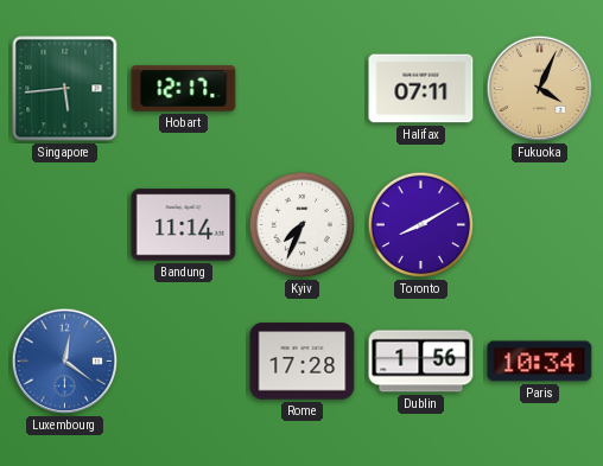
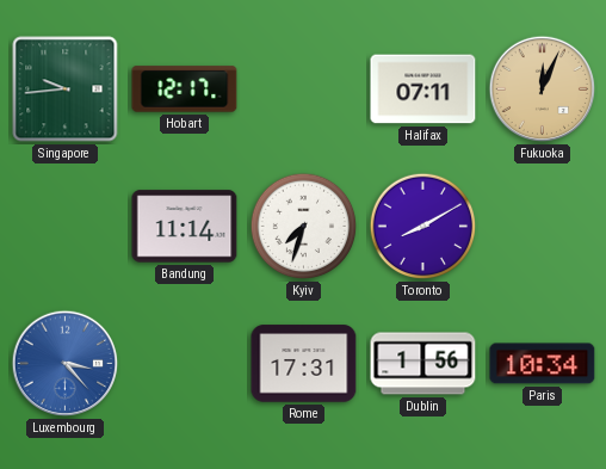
Singapore: 5:44 -> 9:44 (66, 90)
Fukuoka: 4:04 -> 12:04 (543, 90)
Kyiv: 7:34 -> 7:33 (304, 227)
Luxembourg: 12:21 -> 3:23 (66, 364)
Rome: 17:28 -> 17:31 (304, 364)
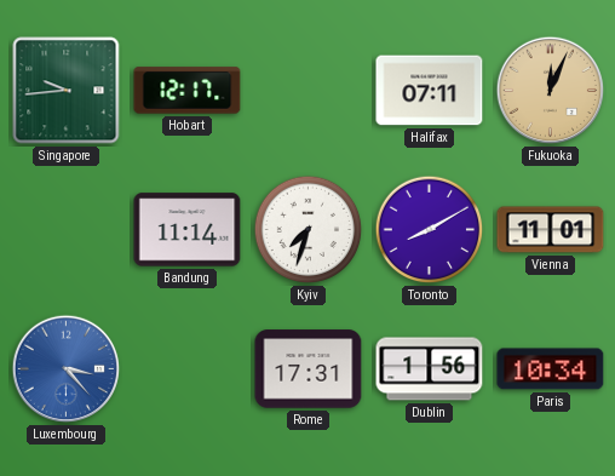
Vienna: none -> 11:01 (551, 230)
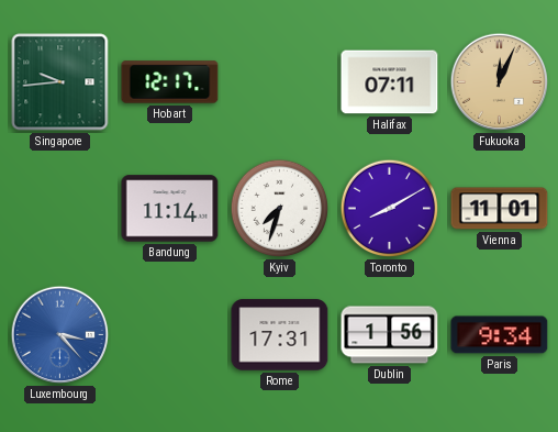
Paris: 10:34 -> 9:34 (500, 335)
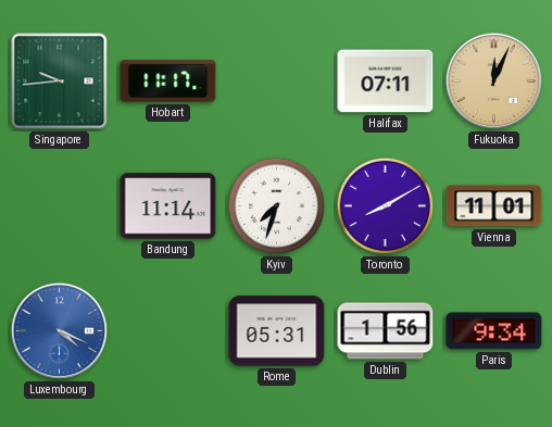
Hobart: 12:17 -> 11:17 (168, 81)
Luxembourg: 3:23 -> 4:19 (60, 331)
Rome: 17:31 -> 05:31 (277, 331)
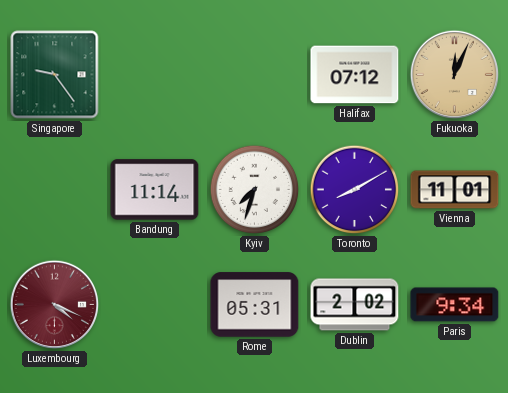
Singapore: 9:44 -> 9:24 (55, 75)
Hobart: 11:17 -> none (168, 81)
Halifax: 07:11 -> 07:12 (355, 75)
Luxembourg dial: blue -> burgundy (55, 305)
Dublin: 1:56 -> 2:02 (355, 305)
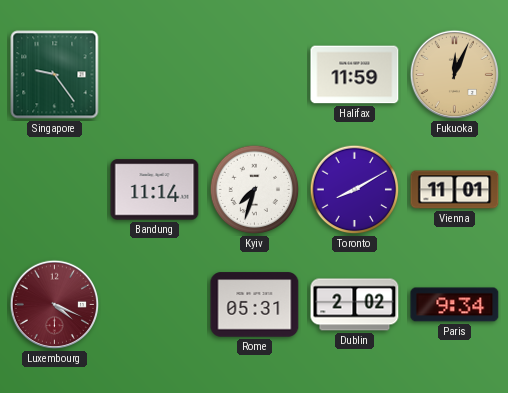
Halifax: 07:12 -> 11:59 (355, 75)
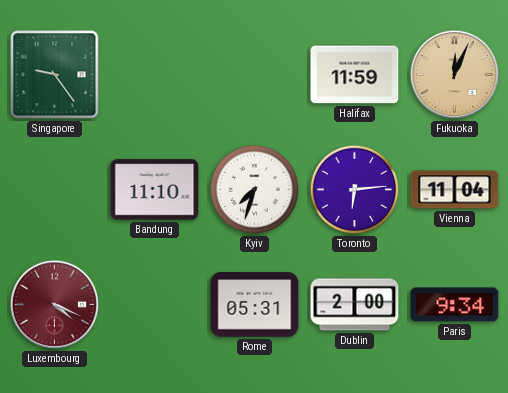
Bandung: 11:14 -> 11:10 (155, 190)
Toronto: 8:10 -> 6:14 (355, 190)
Vienna: 11:01 -> 11:04 (455, 190)
Dublin: 2:02 -> 2:00 (355, 305)
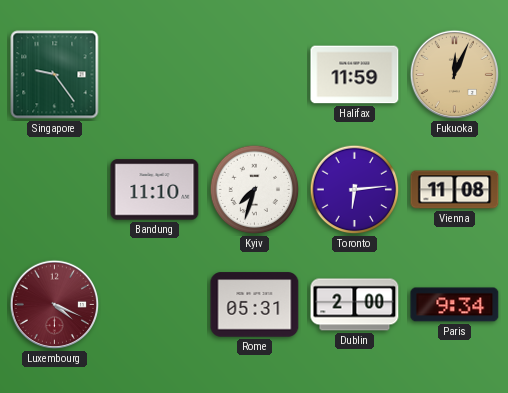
Vienna: 11:04 -> 11:08 (455, 190)
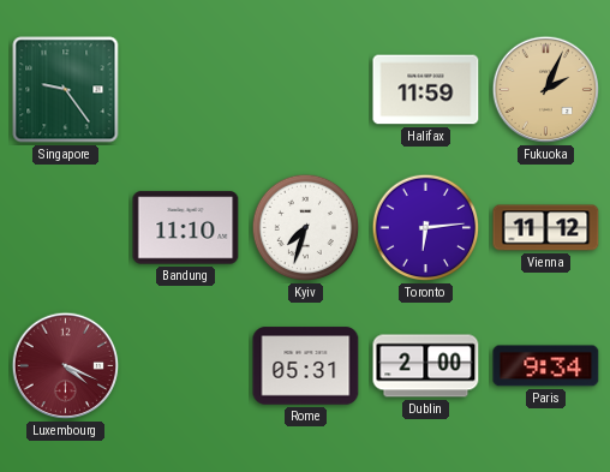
Fukuoka: 12:04 -> 2:04 (546, 90)
Vienna: 11:08 -> 11:12 (546, 228)
